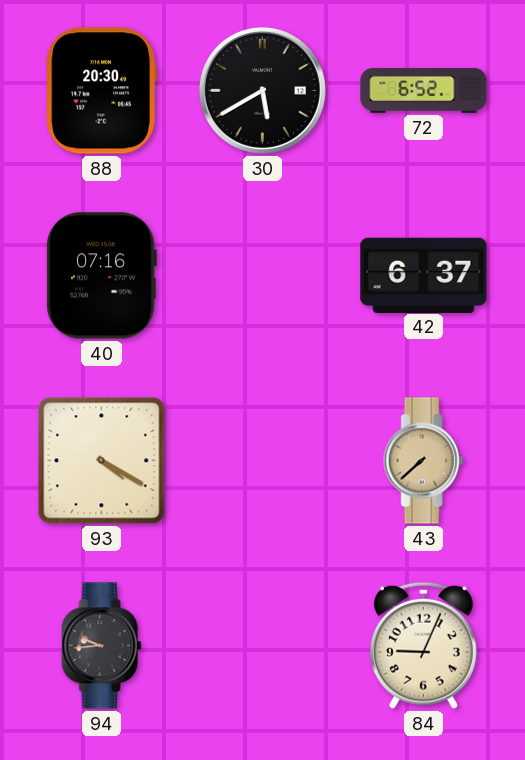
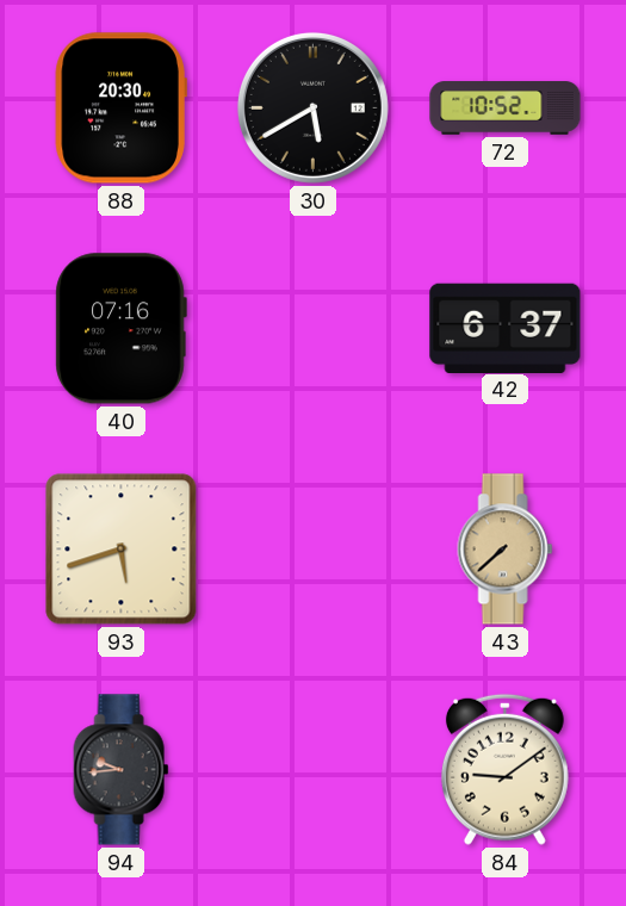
72: 6:52 -> 10:52 (506, 108)
93: 4:20 -> 5:42 (122, 550)
84: 9:04 -> 9:09 (504, 769)
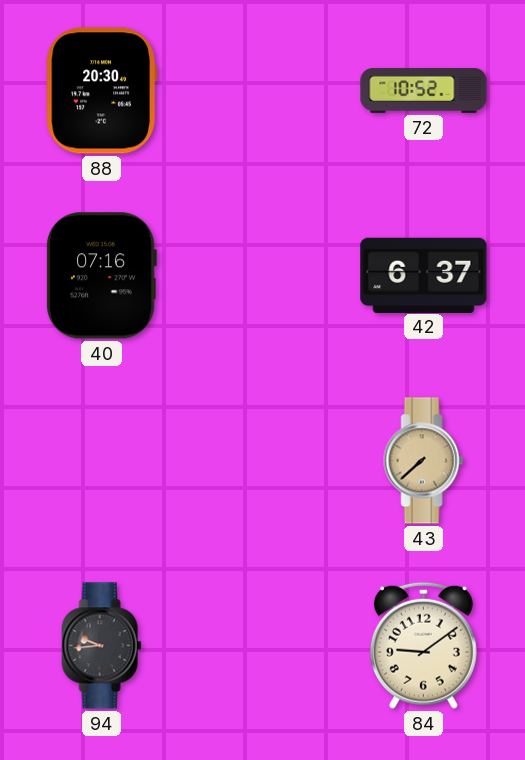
30: 5:40 -> none (312, 107)
93: 5:42 -> none (122, 550)
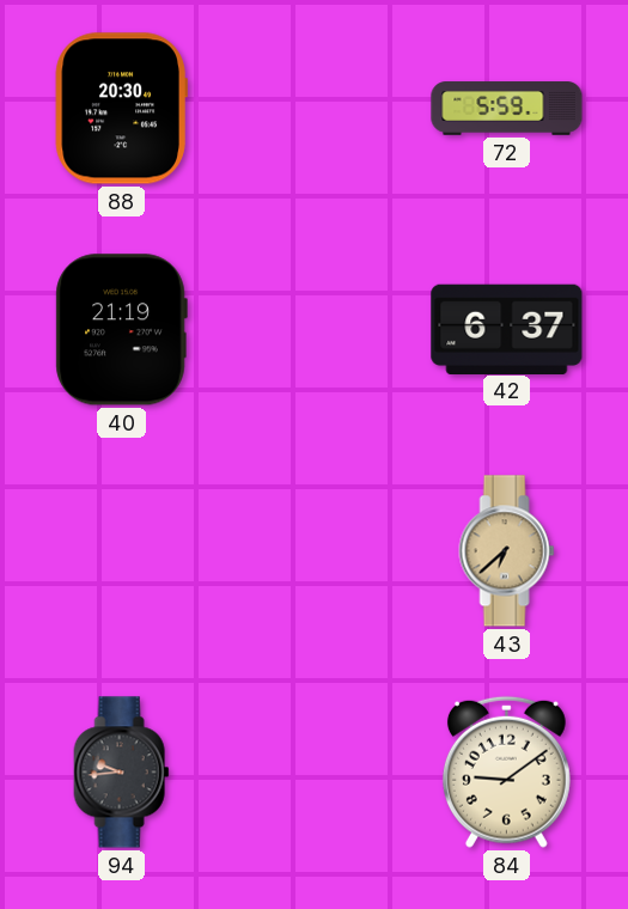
72: 10:52 -> 5:59 (507, 109)
40: 07:16 -> 21:19 (121, 330)
43: 7:38 -> 6:38 (507, 551)
